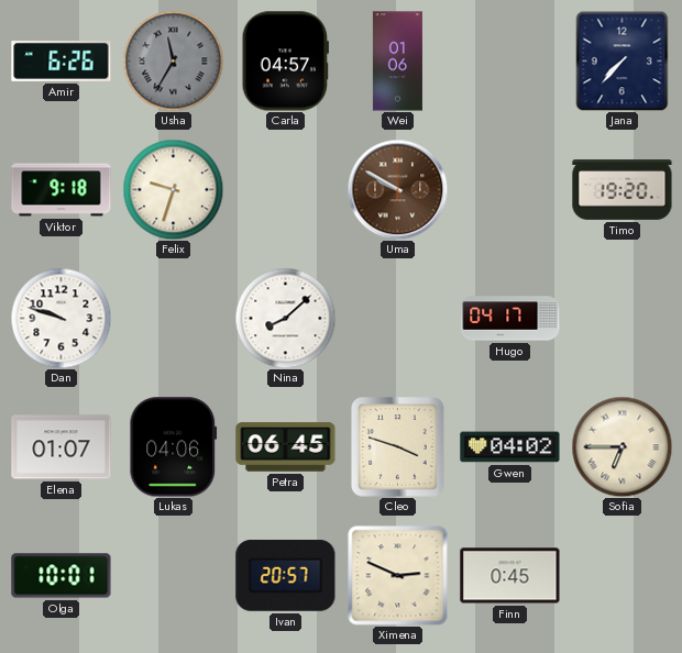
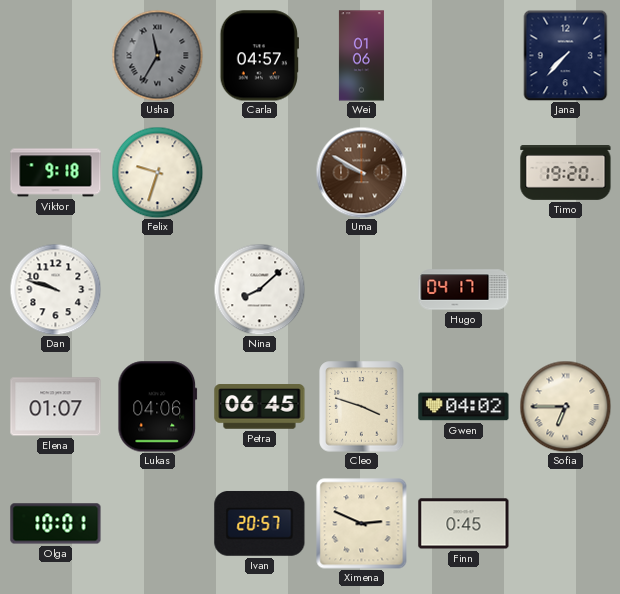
Amir: 6:26 -> none (62, 62)
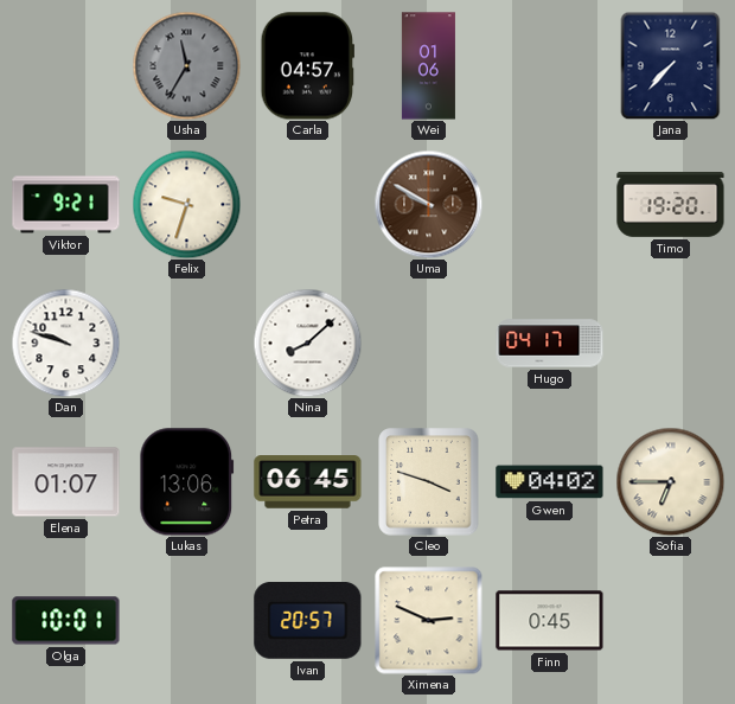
Viktor: 9:18 -> 9:21 (66, 205)
Lukas: 04:06 -> 13:06 (187, 482)
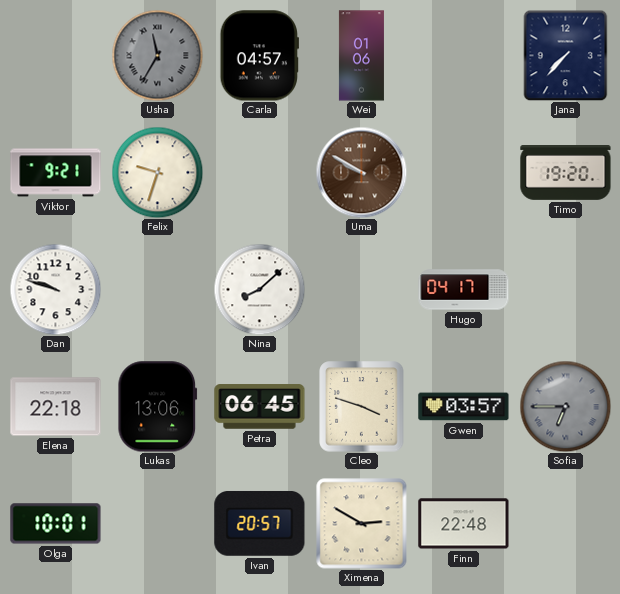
Elena: 01:07 -> 22:18 (56, 407)
Gwen: 04:02 -> 03:57 (464, 407)
Sofia dial: cream -> grey (565, 406)
Ximena: 2:49 -> 2:50 (362, 524)
Finn: 0:45 -> 22:48 (464, 524)
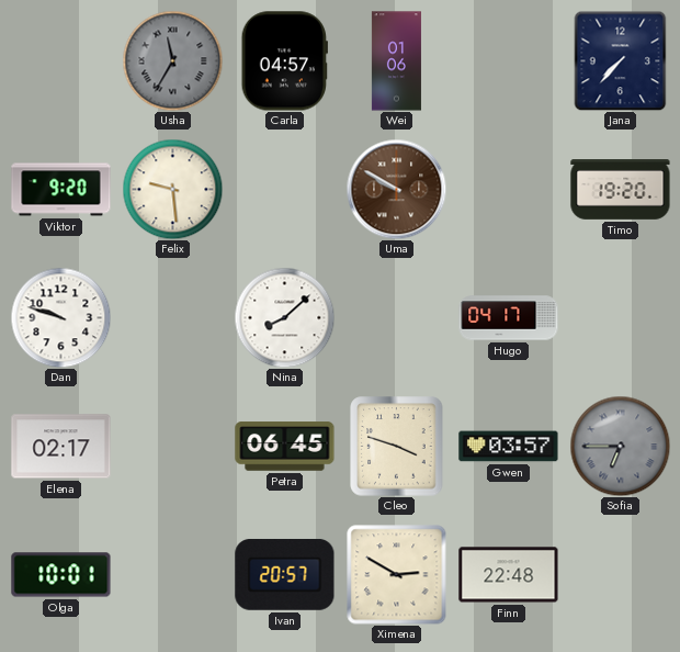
Viktor: 9:21 -> 9:20 (61, 190)
Felix: 9:33 -> 9:29 (172, 189)
Elena: 22:18 -> 02:17 (61, 447)
Lukas: 13:06 -> none (158, 407)
